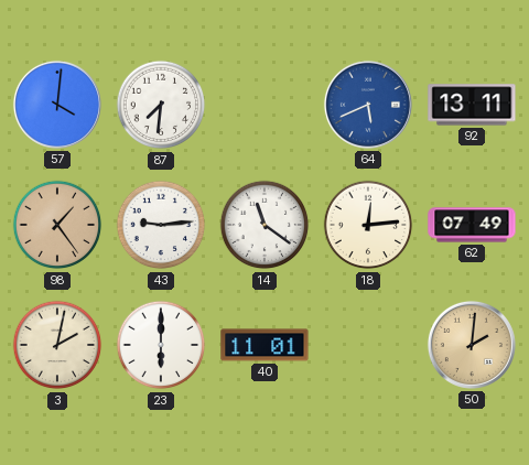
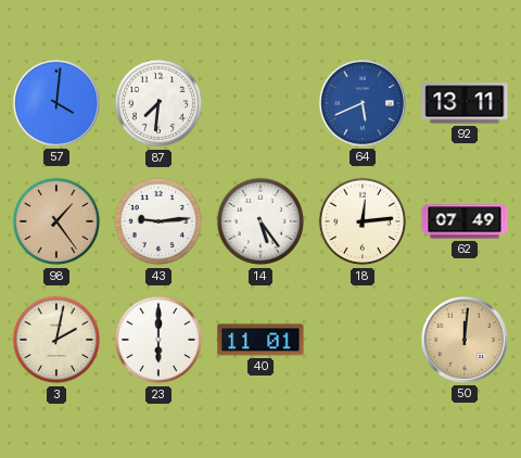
14: 11:21 -> 5:24 (260, 221)
50: 2:01 -> 12:01 (465, 340)
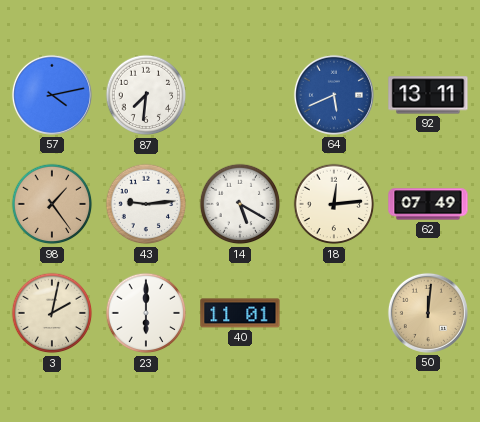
57: 4:01 -> 4:13 (52, 95)
14: 5:24 -> 5:20 (240, 204)
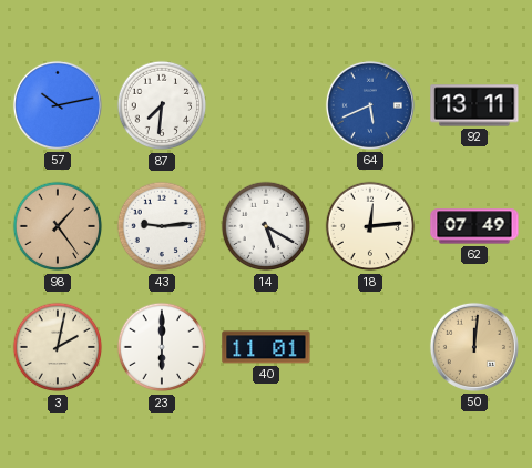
57: 4:13 -> 10:13 (58, 105)
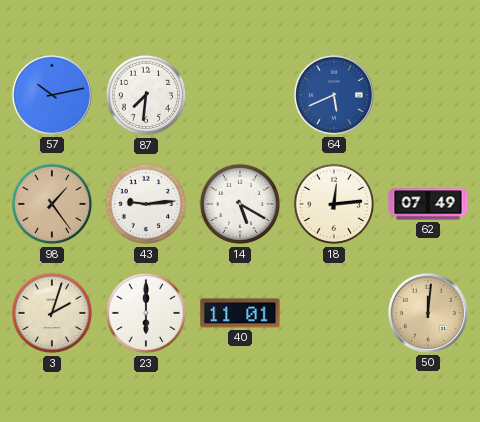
92: 13:11 -> none (474, 105)
3: 2:02 -> 2:03 (52, 313)
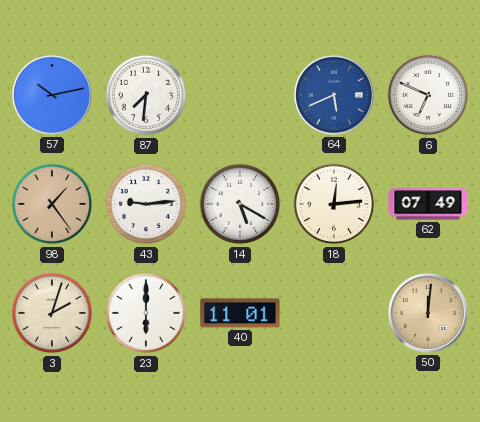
6: none -> 6:49 (428, 95)
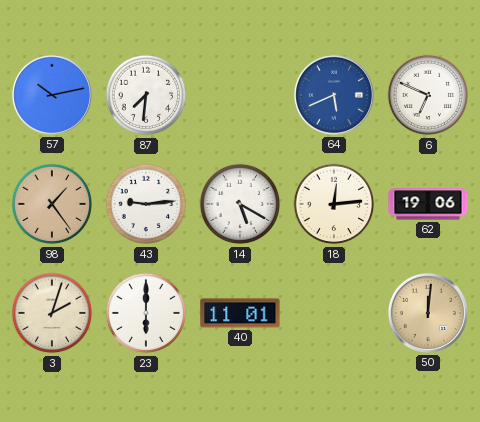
62: 07:49 -> 19:06 (428, 204)
